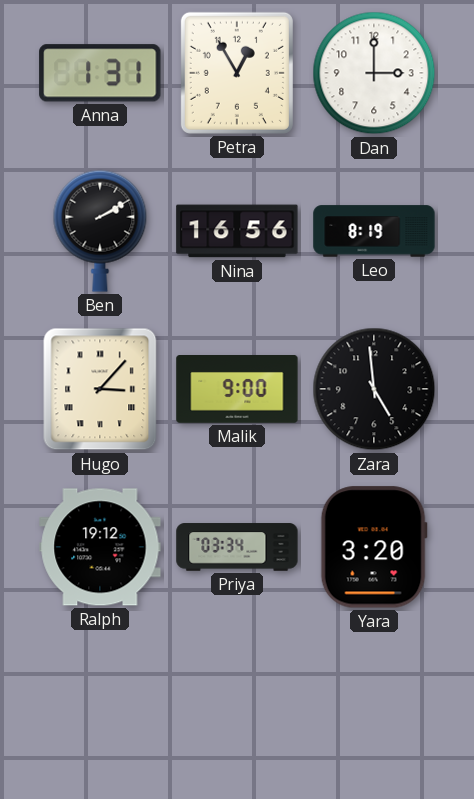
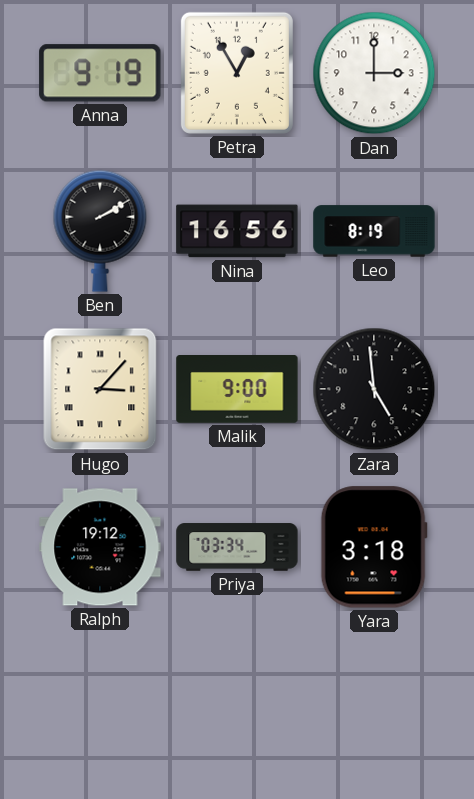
Anna: 1:31 -> 9:19 (100, 73)
Yara: 3:20 -> 3:18 (374, 547)
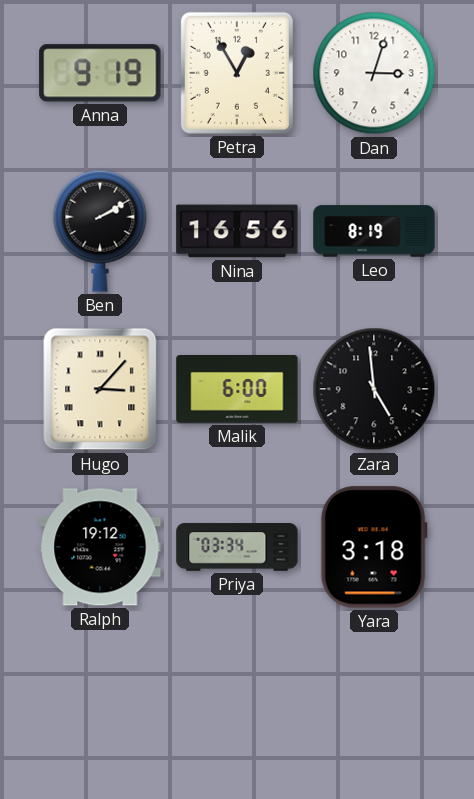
Dan: 3:00 -> 3:03 (374, 73)
Malik: 9:00 -> 6:00 (237, 390)
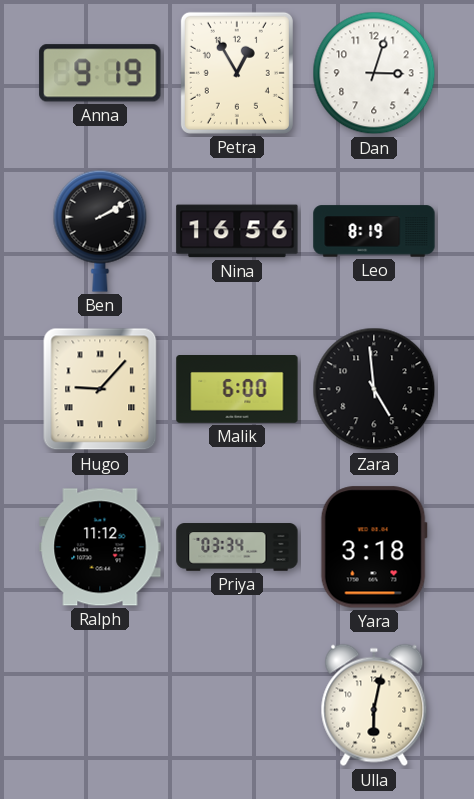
Hugo: 3:07 -> 9:07 (100, 389)
Ralph: 19:12 -> 11:12 (100, 547)
Ulla: none -> 6:02 (374, 705)
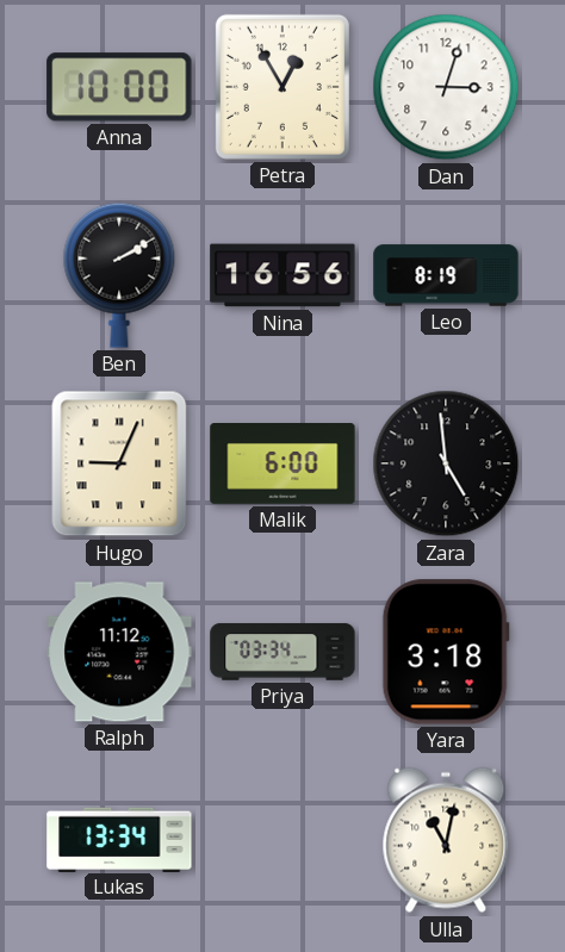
Anna: 9:19 -> 10:00 (119, 87)
Hugo: 9:07 -> 9:04 (119, 463)
Lukas: none -> 13:34 (119, 839)
Ulla: 6:02 -> 11:02 (446, 840)
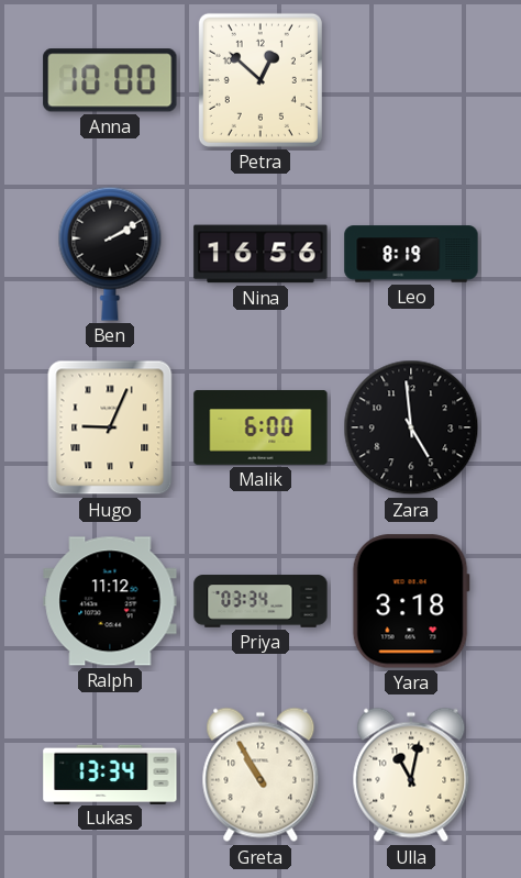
Petra: 12:55 -> 12:52 (260, 80)
Dan: 3:03 -> none (446, 87)
Greta: none -> 10:55 (260, 775)
